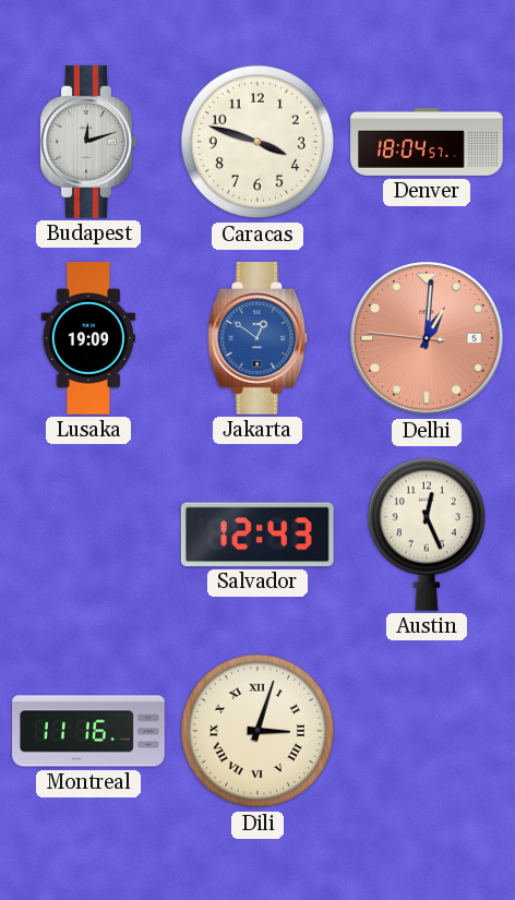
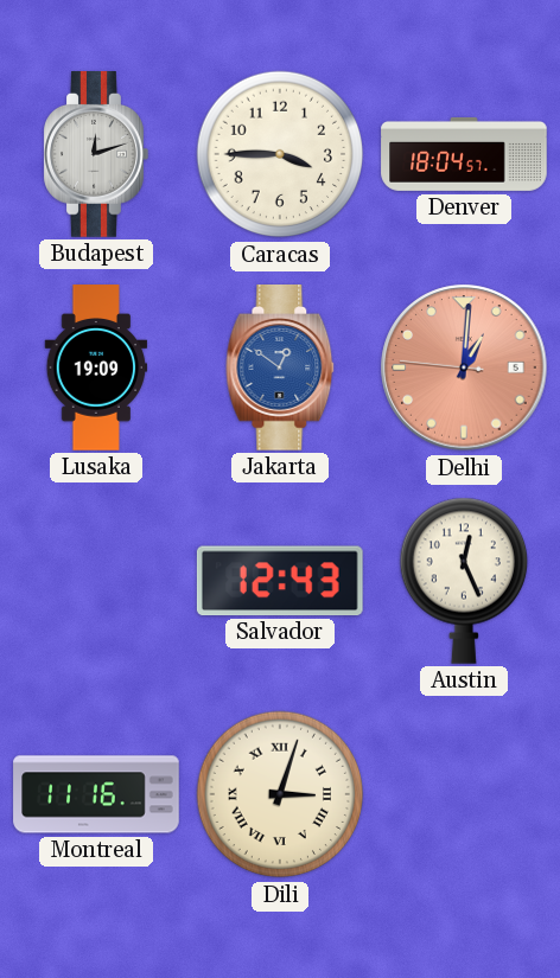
Caracas: 3:48 -> 3:45 (280, 154)
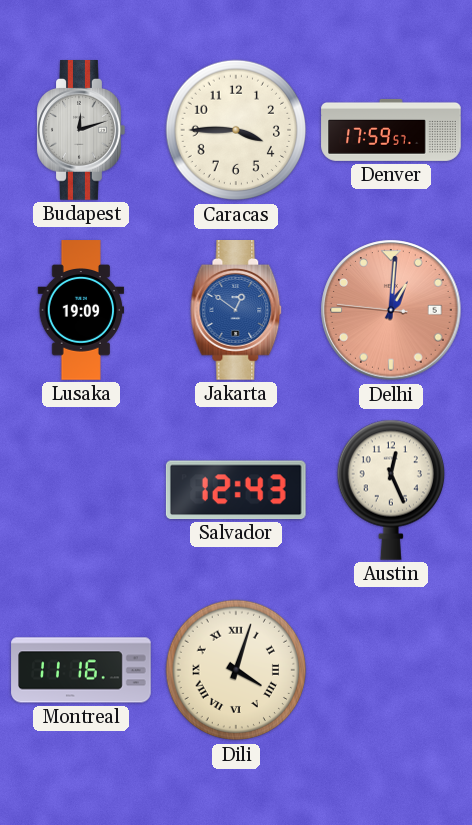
Denver: 18:04 -> 17:59 (391, 130)
Dili: 3:03 -> 4:03 (236, 670)
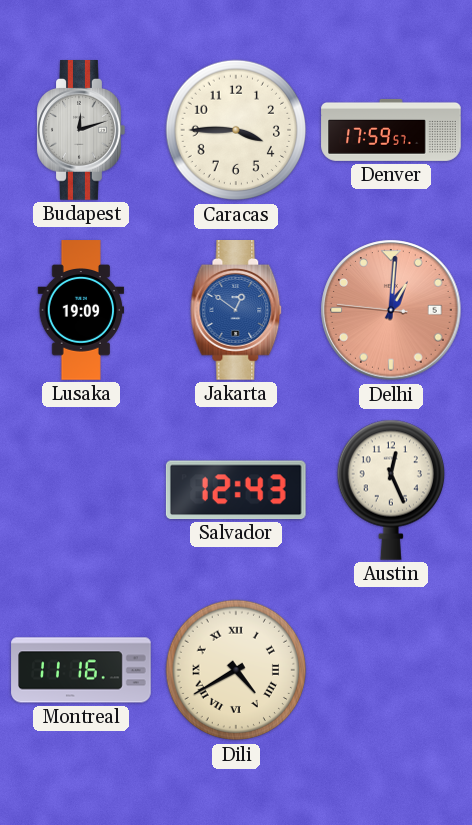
Dili: 4:03 -> 4:40 (236, 670)
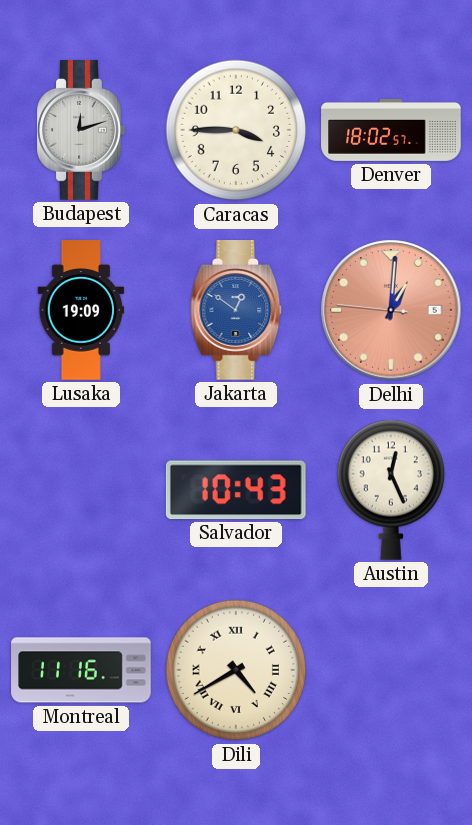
Denver: 17:59 -> 18:02 (391, 130)
Salvador: 12:43 -> 10:43 (236, 490)
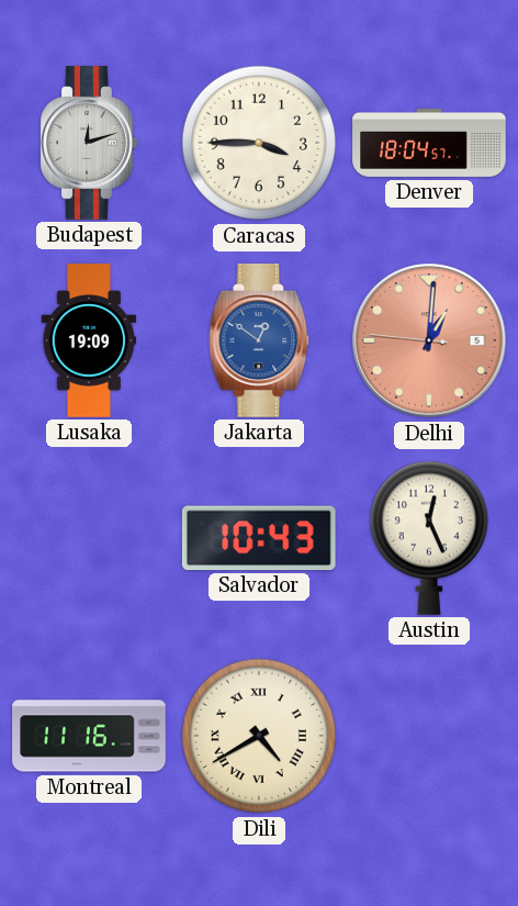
Denver: 18:02 -> 18:04 (429, 143)
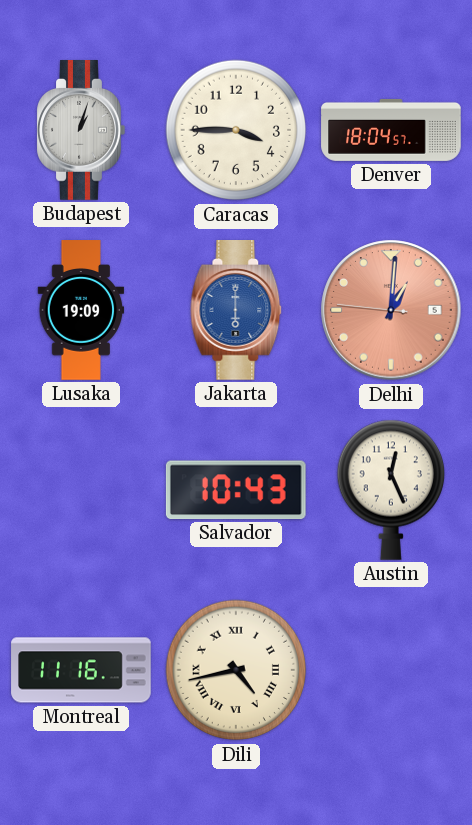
Budapest: 12:12 -> 1:03 (81, 130)
Jakarta: 12:51 -> 6:00 (236, 310)
Dili: 4:40 -> 4:43 (236, 670)
